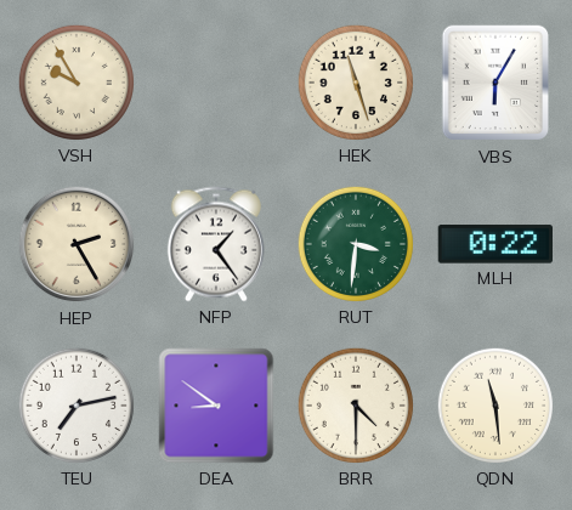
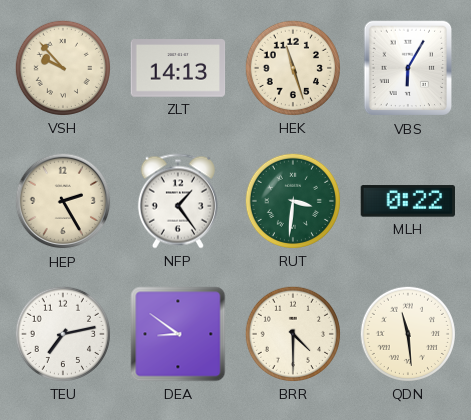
VSH: 9:55 -> 9:53 (63, 68)
ZLT: none -> 14:13 (178, 68)
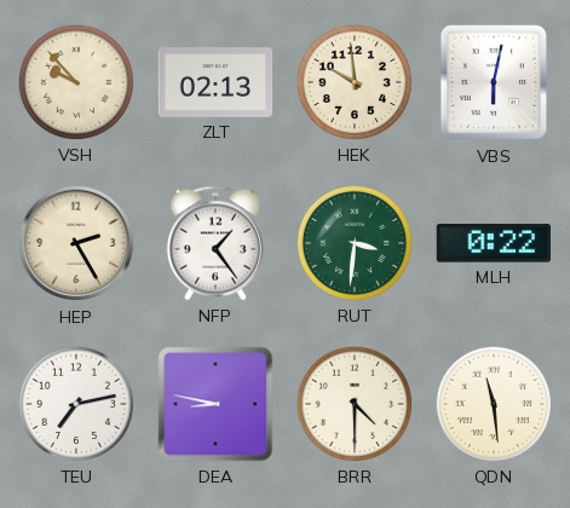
ZLT: 14:13 -> 02:13 (215, 82)
HEK: 11:27 -> 9:59 (355, 82)
VBS: 6:05 -> 6:02 (493, 82)
DEA: 8:51 -> 8:47 (215, 404)
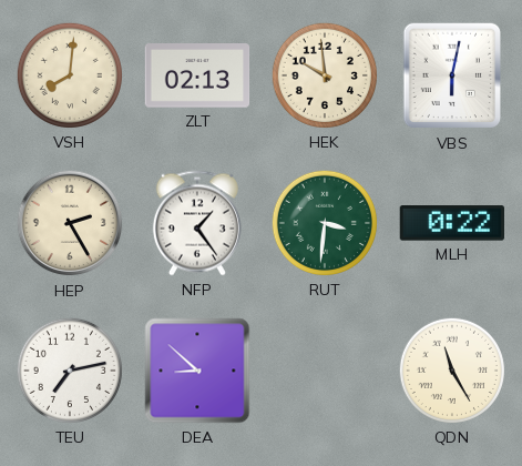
VSH: 9:53 -> 8:01 (70, 75)
DEA: 8:47 -> 8:52 (197, 371)
BRR: 4:30 -> none (355, 404)
QDN: 11:29 -> 11:25 (452, 371)
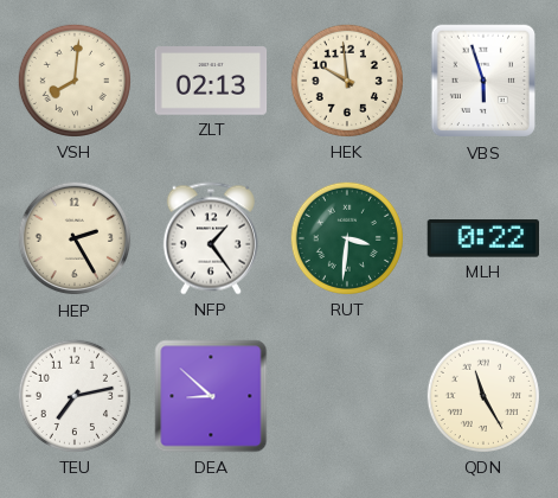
VBS: 6:02 -> 5:57 (482, 81)
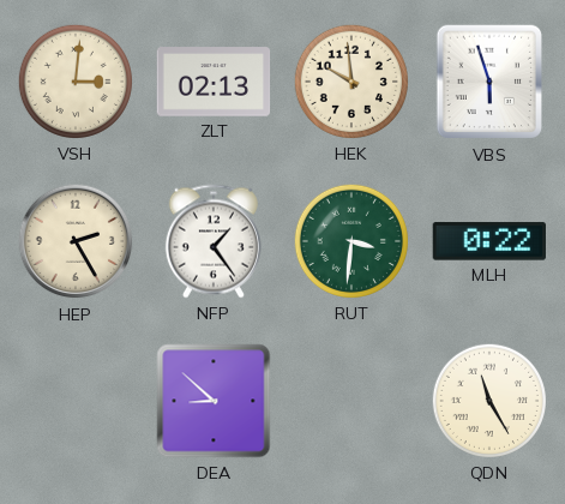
VSH: 8:01 -> 3:01 (76, 82)
TEU: 7:13 -> none (75, 396)
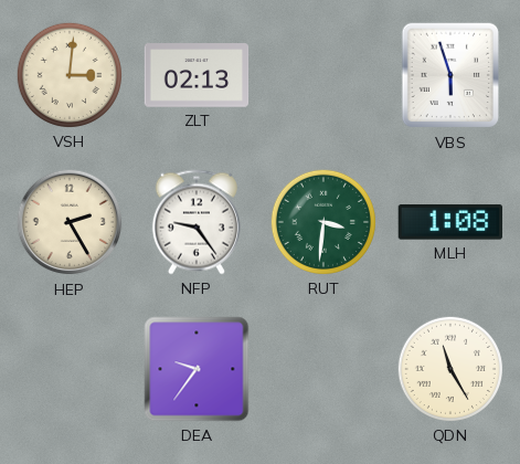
HEK: 9:59 -> none (351, 82)
NFP: 1:24 -> 9:24 (197, 222)
MLH: 0:22 -> 1:08 (449, 222)
DEA: 8:52 -> 9:36 (197, 369)
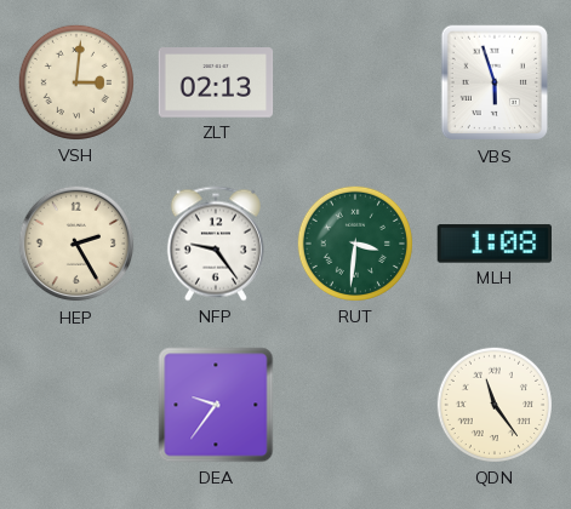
QDN: 11:25 -> 11:24 (495, 405)
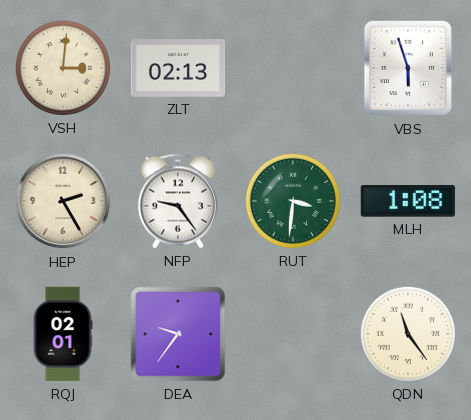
RQJ: none -> 02:01 (63, 334)
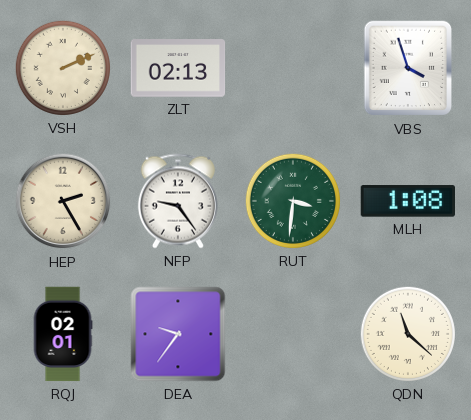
VSH: 3:01 -> 2:11 (63, 68)
VBS: 5:57 -> 3:57 (407, 68)
QDN: 11:24 -> 11:22 (408, 334)
